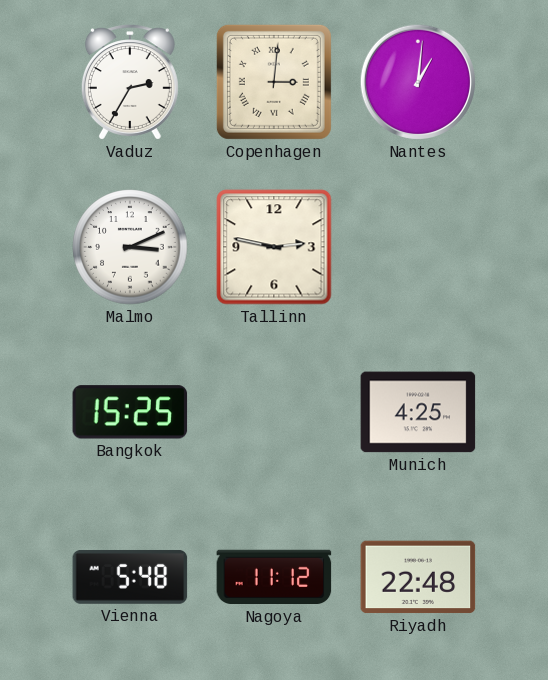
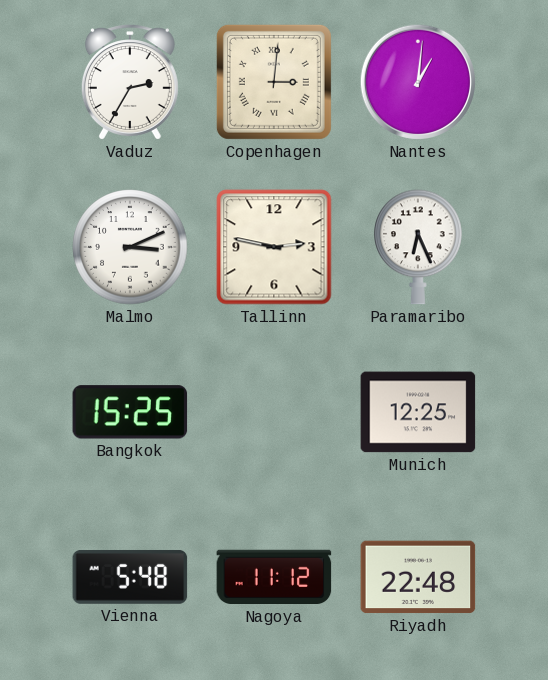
Paramaribo: none -> 6:26 (418, 247)
Munich: 4:25 -> 12:25 (418, 412)
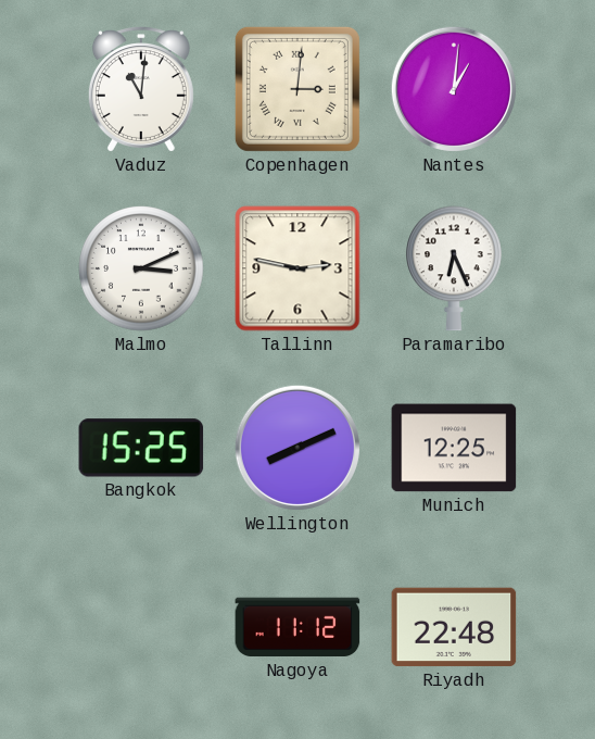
Vaduz: 2:35 -> 11:01 (141, 89)
Wellington: none -> 8:11 (297, 448)
Vienna: 5:48 -> none (130, 577)
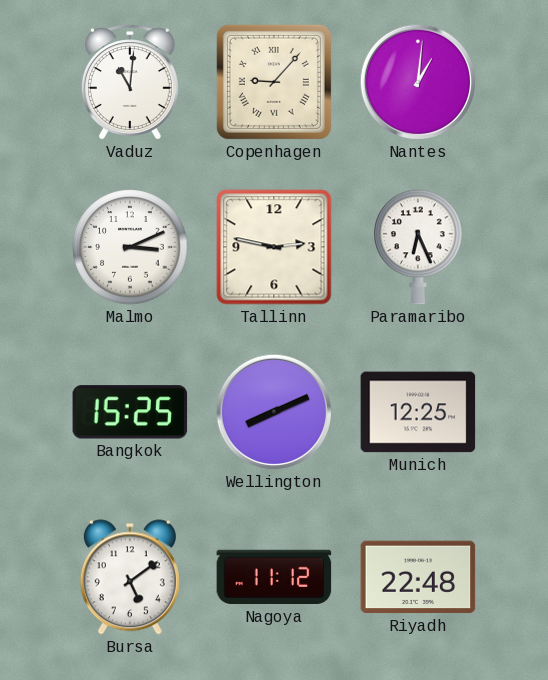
Copenhagen: 3:01 -> 9:07 (274, 82)
Bursa: none -> 5:09 (130, 577)
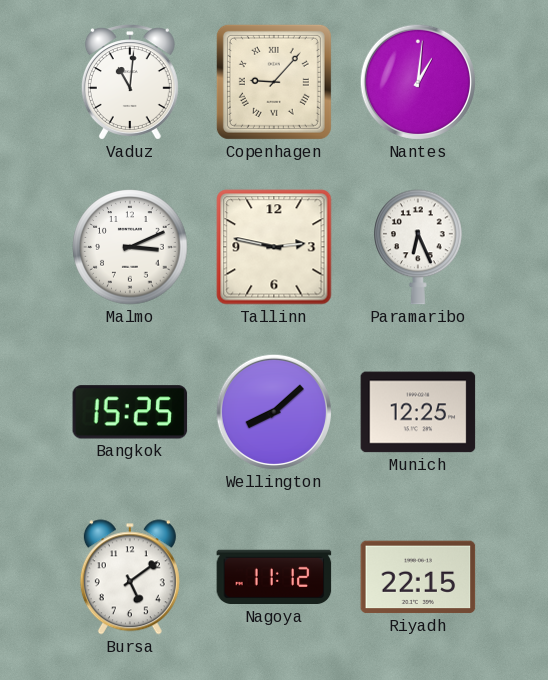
Wellington: 8:11 -> 8:08 (274, 412)
Riyadh: 22:48 -> 22:15 (418, 577)
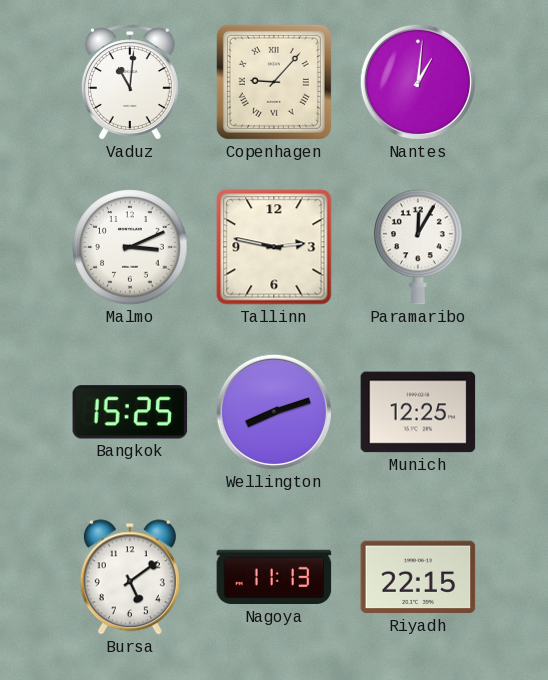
Paramaribo: 6:26 -> 12:05 (418, 247)
Wellington: 8:08 -> 8:12 (274, 412)
Nagoya: 11:12 -> 11:13 (274, 577)
